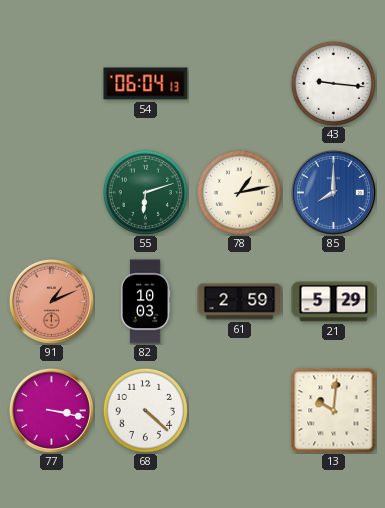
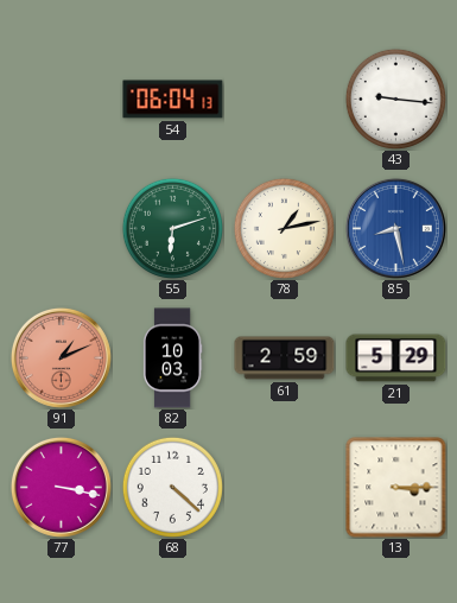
85: 8:00 -> 8:28 (395, 228)
13: 10:01 -> 3:15 (396, 488)
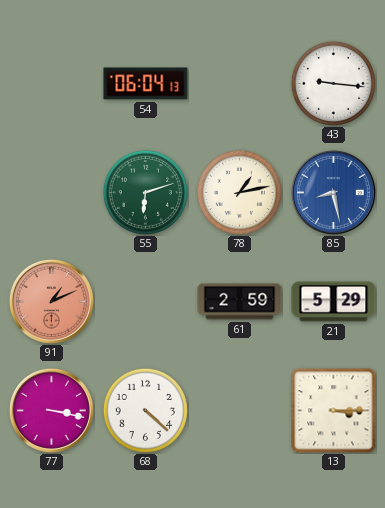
82: 10:03 -> none (172, 358)
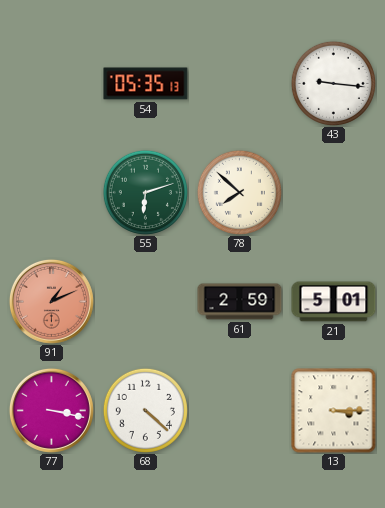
54: 06:04 -> 05:35 (146, 84)
78: 1:13 -> 7:52 (239, 192)
85: 8:28 -> none (333, 192)
21: 5:29 -> 5:01 (334, 302)
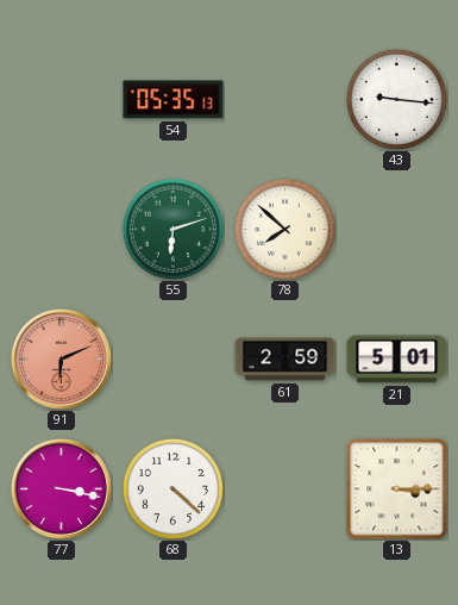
91: 1:11 -> 6:11 (61, 358)
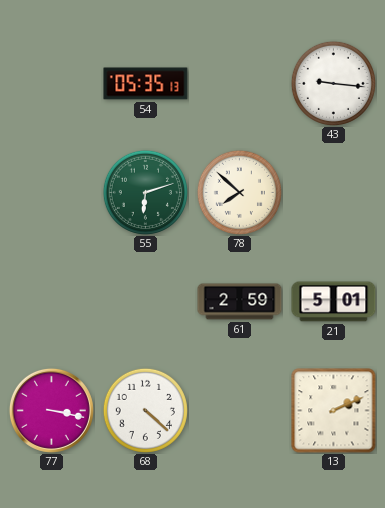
91: 6:11 -> none (61, 358)
13: 3:15 -> 2:11 (334, 411)
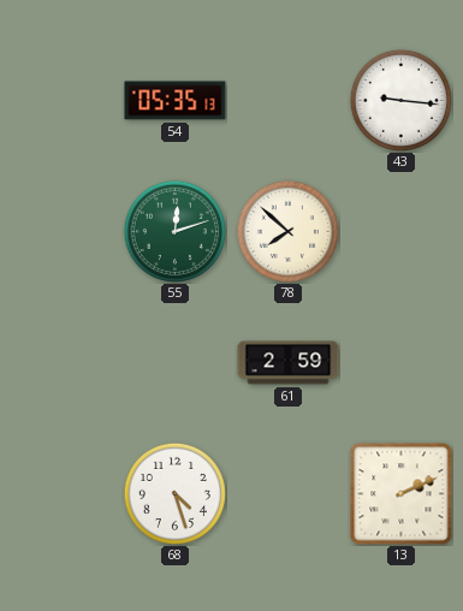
55: 6:12 -> 12:12 (174, 231)
21: 5:01 -> none (334, 302)
77: 3:17 -> none (51, 410)
68: 4:22 -> 4:27 (174, 493)
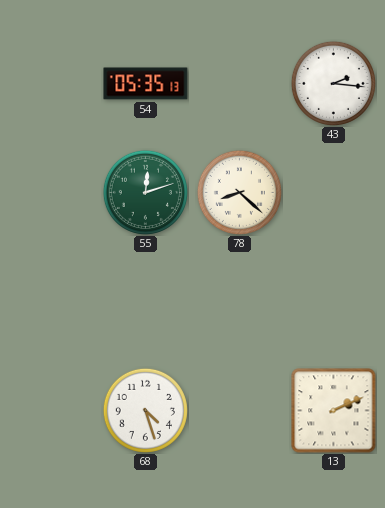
43: 9:16 -> 2:16 (333, 83)
78: 7:52 -> 8:22 (239, 192)
61: 2:59 -> none (289, 363)
